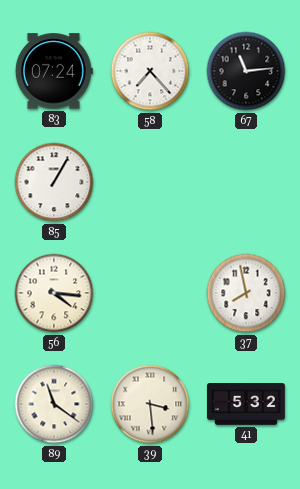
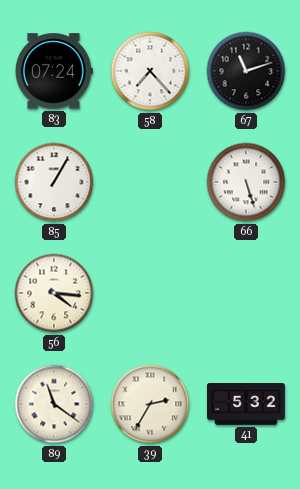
67: 11:14 -> 11:12 (246, 71)
66: none -> 5:27 (246, 182)
37: 7:58 -> none (246, 293)
39: 3:29 -> 2:35 (150, 404)
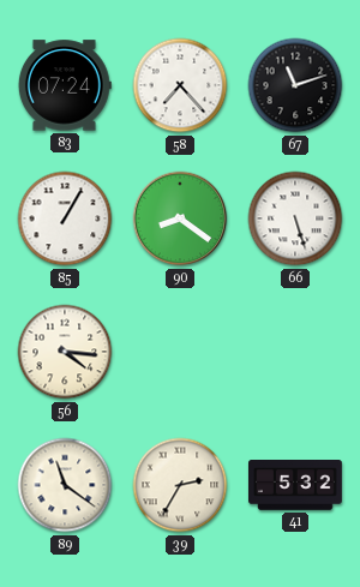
90: none -> 8:21 (180, 218)
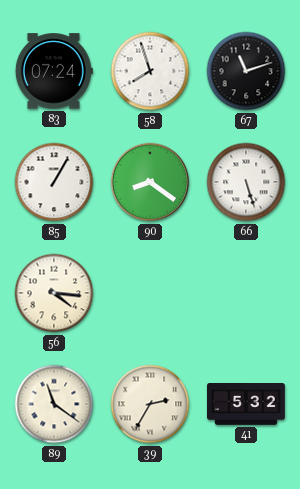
58: 7:23 -> 7:57 (150, 71)
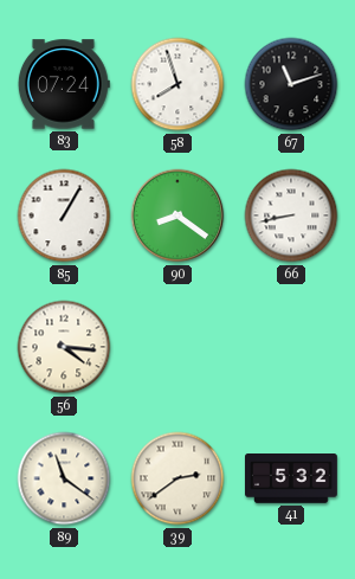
66: 5:27 -> 8:43 (291, 215)
39: 2:35 -> 2:39 (177, 478)
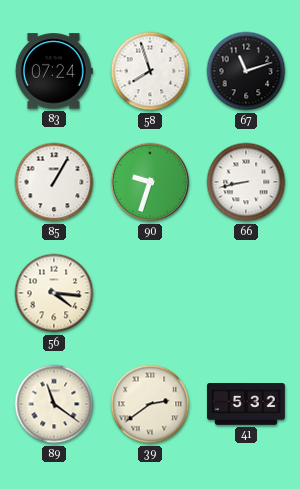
90: 8:21 -> 9:33 (150, 182)
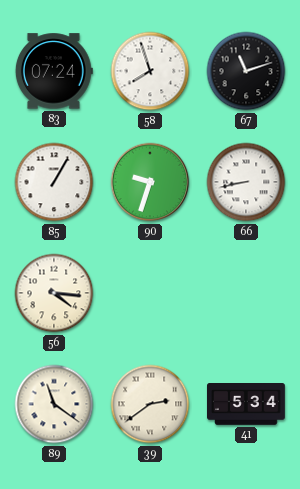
41: 5:32 -> 5:34 (247, 404)
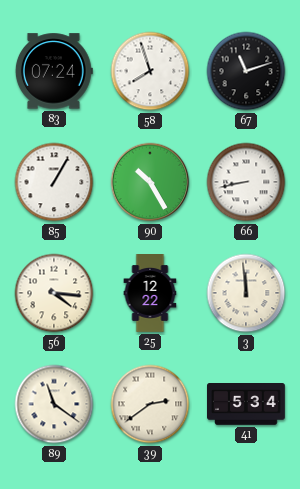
90: 9:33 -> 10:25 (150, 182)
25: none -> 12:22 (150, 293)
3: none -> 11:59 (246, 293)
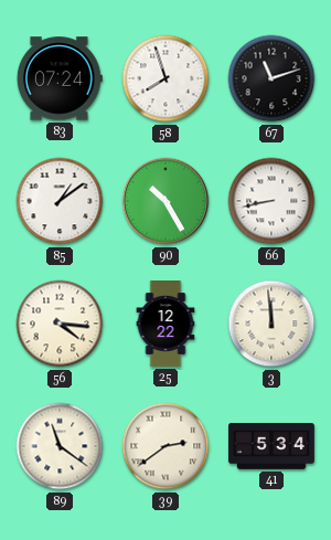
85: 1:05 -> 1:09 (60, 201)
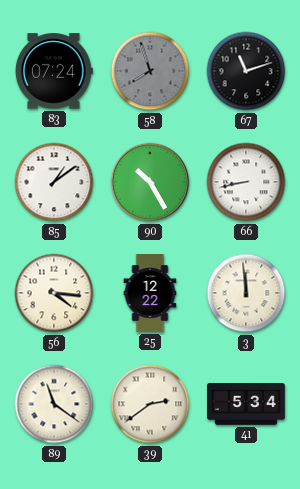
58 dial: white -> grey (150, 71)
